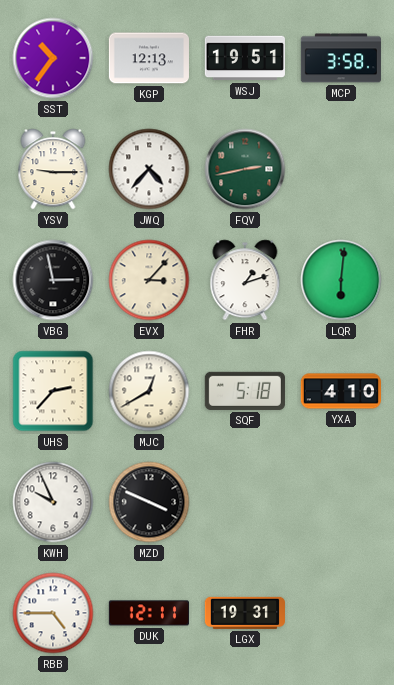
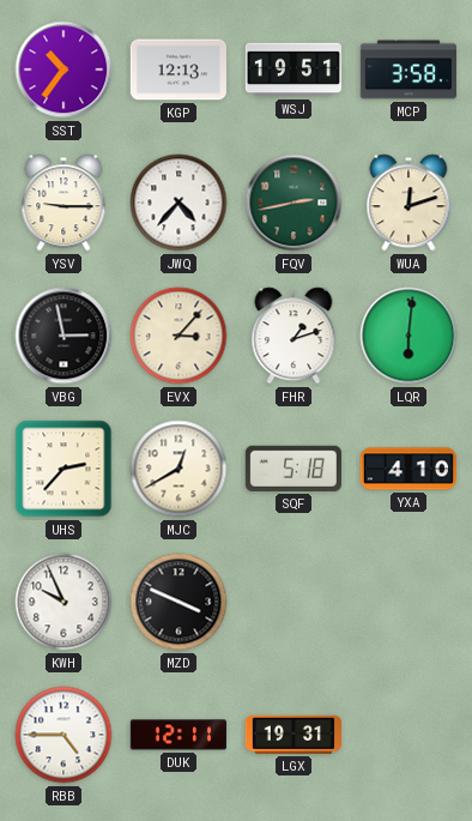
WUA: none -> 12:12 (409, 203)
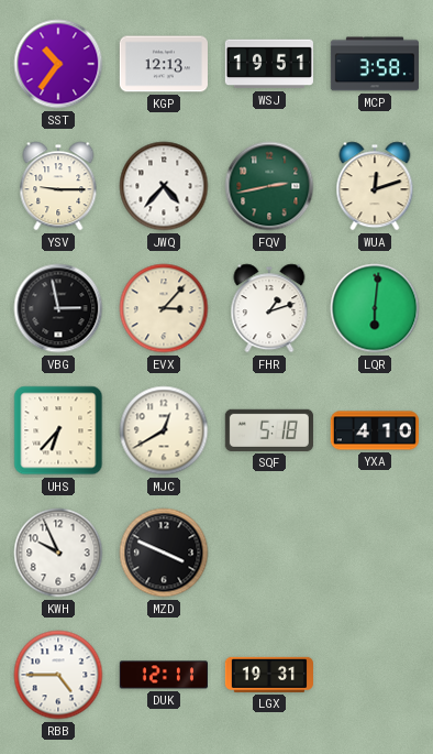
UHS: 2:37 -> 6:37 (58, 430)
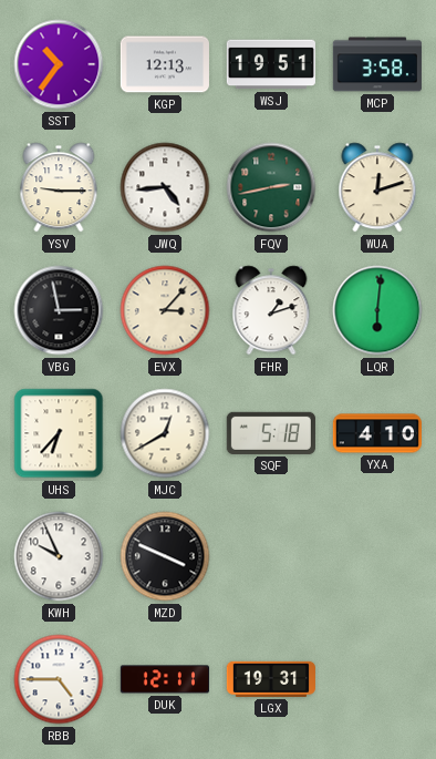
JWQ: 4:37 -> 4:44 (165, 187)
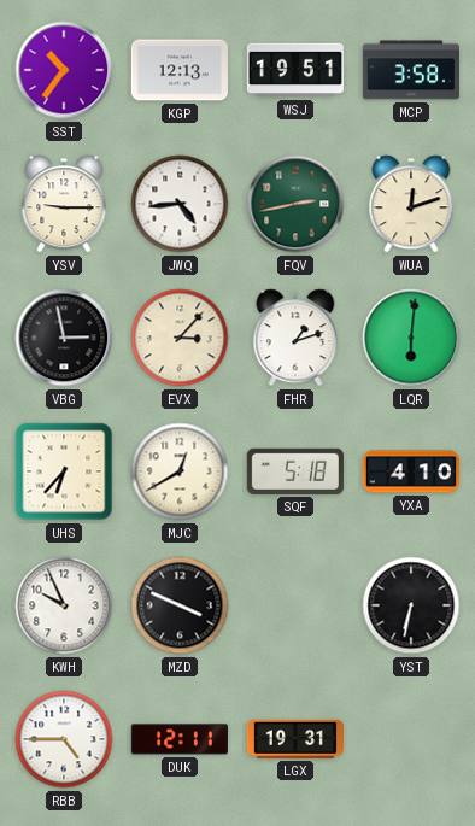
YST: none -> 6:32 (411, 605)
